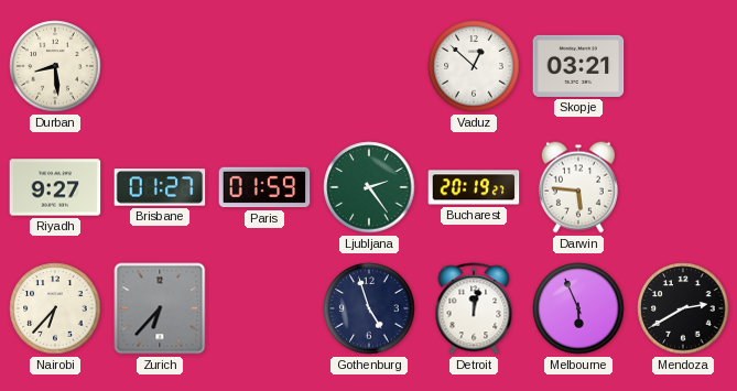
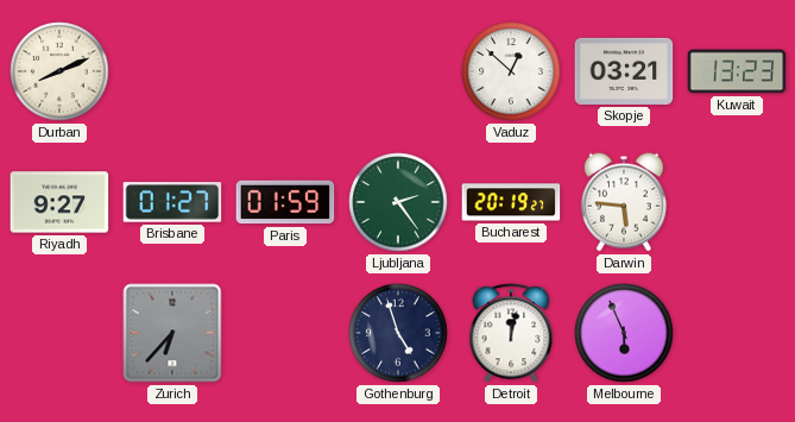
Durban: 8:29 -> 8:11 (59, 71)
Kuwait: none -> 13:23 (737, 71)
Nairobi: 6:37 -> none (55, 308)
Mendoza: 2:40 -> none (683, 308)
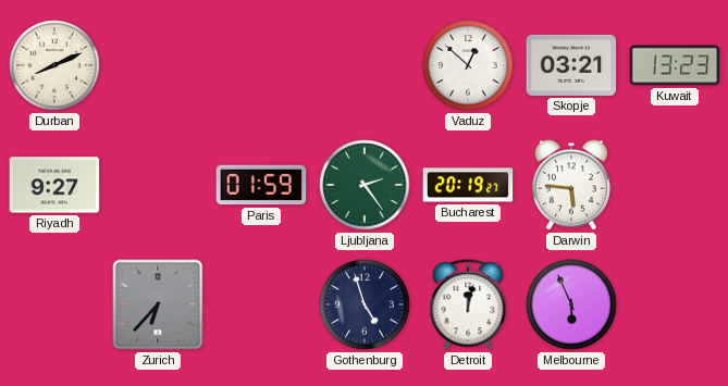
Brisbane: 01:27 -> none (172, 202)
